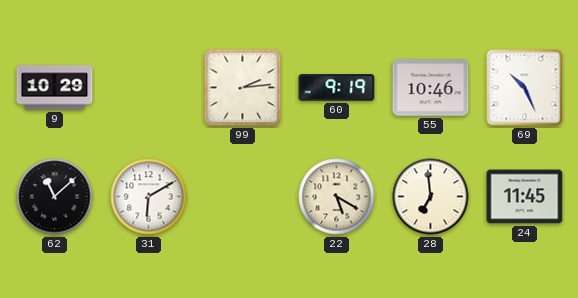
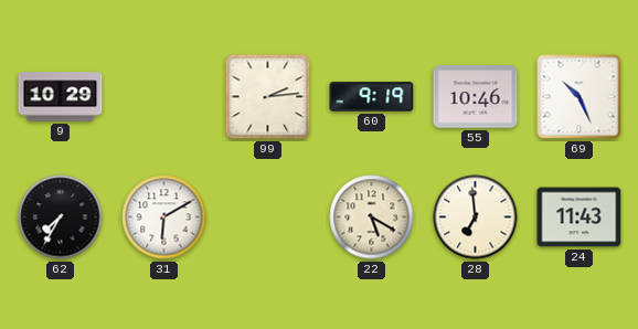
62: 11:08 -> 7:35 (61, 217)
24: 11:45 -> 11:43 (579, 217)
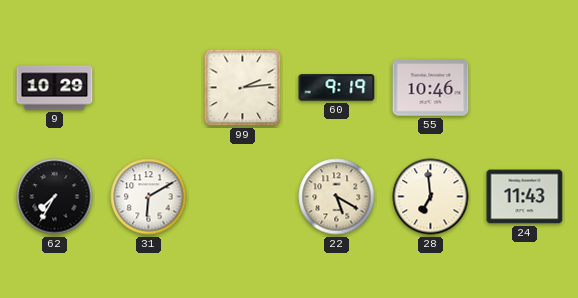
69: 10:26 -> none (579, 97)
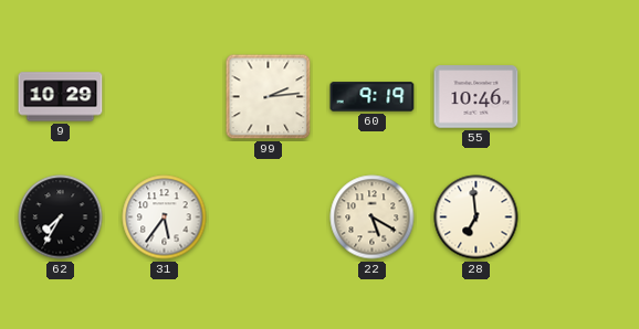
31: 6:10 -> 5:36 (165, 217)
24: 11:43 -> none (525, 197)
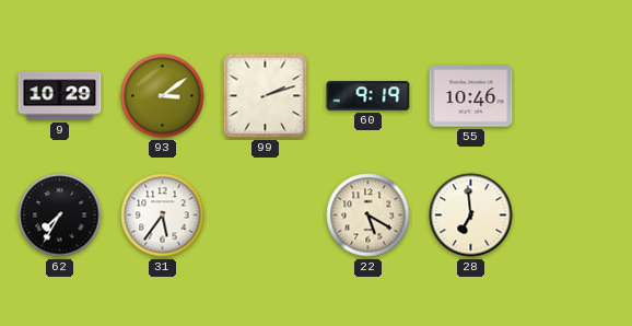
93: none -> 3:09 (163, 96)
99: 2:14 -> 2:12 (266, 96)
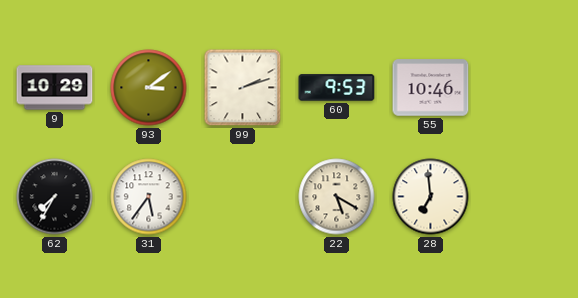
60: 9:19 -> 9:53 (337, 88)
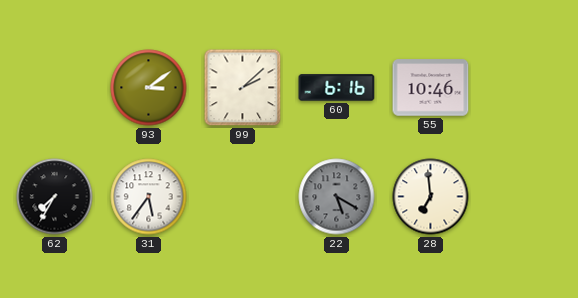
9: 10:29 -> none (55, 88)
99: 2:12 -> 2:08 (243, 88)
60: 9:53 -> 6:16 (337, 88)
22 dial: cream -> grey (337, 197)
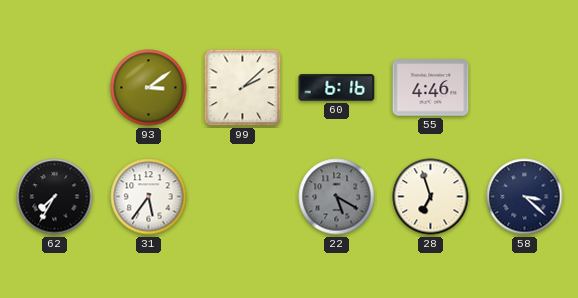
55: 10:46 -> 4:46 (431, 88)
28: 6:59 -> 6:57 (431, 197)
58: none -> 3:22 (525, 197)
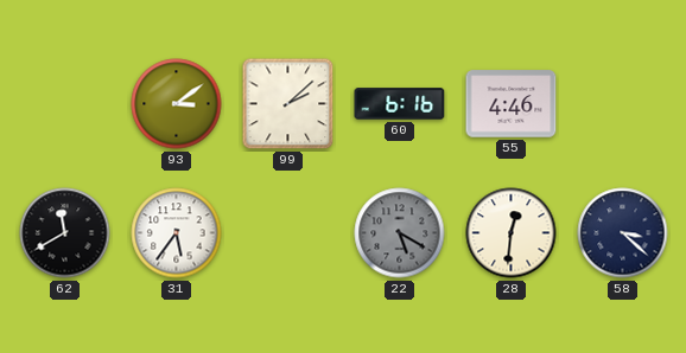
62: 7:35 -> 11:40 (65, 233)
28: 6:57 -> 12:31 (512, 233)
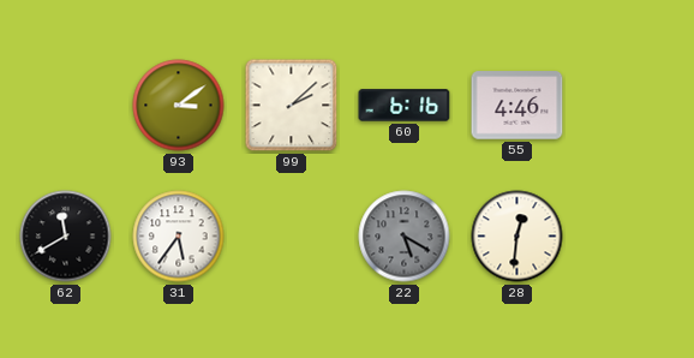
58: 3:22 -> none (623, 233)
